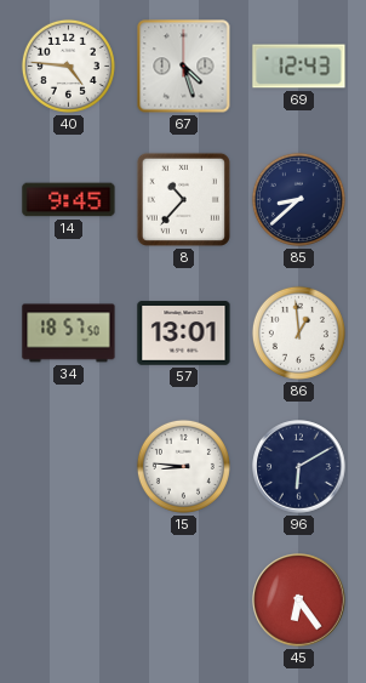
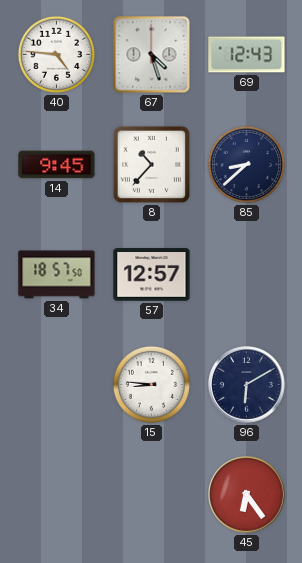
57: 13:01 -> 12:57 (152, 275)
86: 12:59 -> none (298, 332)
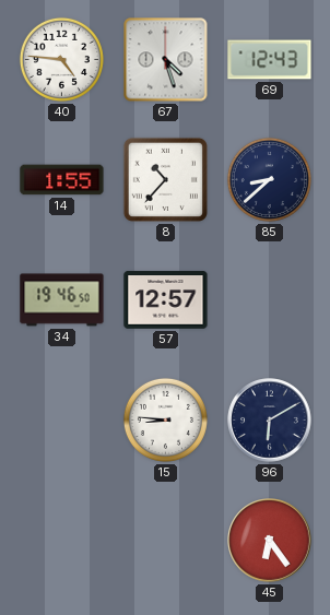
14: 9:45 -> 1:55 (62, 180)
34: 18:57 -> 19:46 (62, 300)
